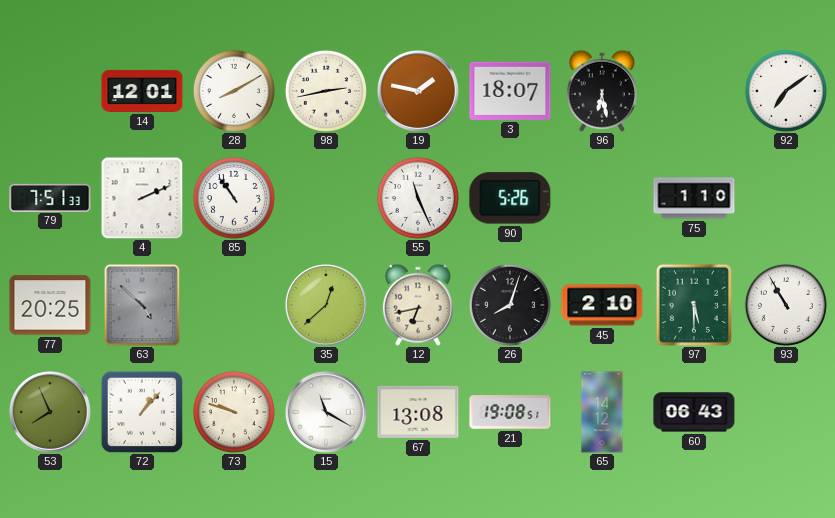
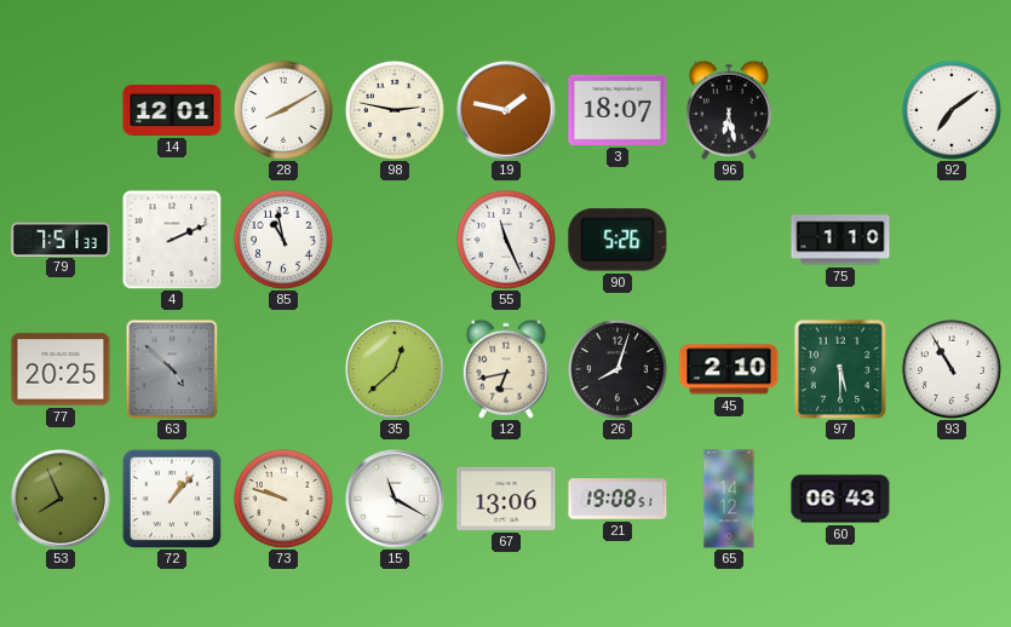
98: 2:43 -> 2:47 (395, 110)
85: 10:54 -> 10:58 (283, 240)
67: 13:08 -> 13:06 (506, 499)
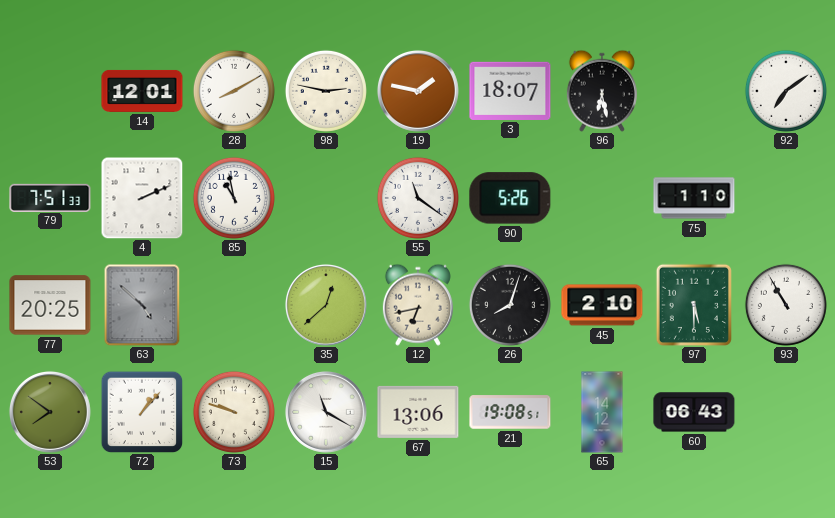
55: 11:26 -> 11:21 (418, 198)
53: 7:56 -> 7:51 (50, 412)
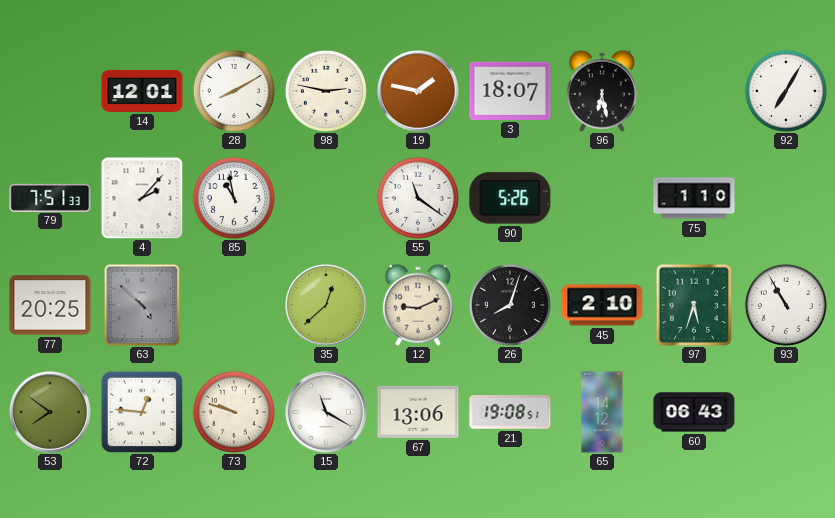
92: 7:09 -> 7:05 (786, 91)
4: 2:11 -> 2:07 (142, 198)
12: 6:43 -> 9:11 (418, 305)
97: 5:30 -> 5:33 (694, 305)
72: 1:07 -> 12:46 (142, 412)
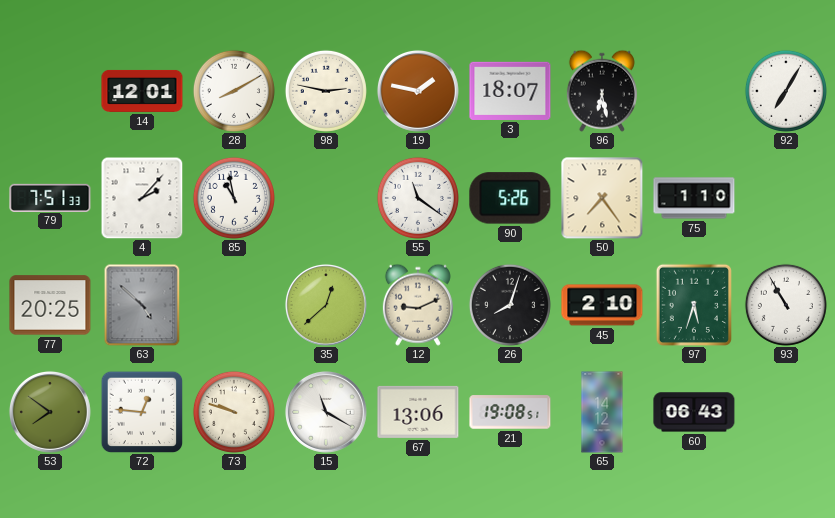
50: none -> 7:24 (602, 198)
